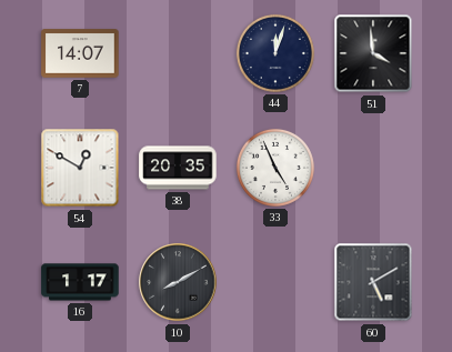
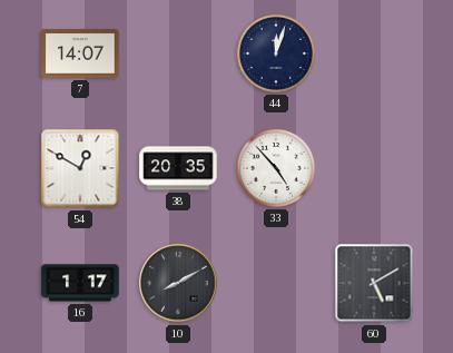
51: 3:59 -> none (373, 53)
33: 4:56 -> 4:53 (276, 168)
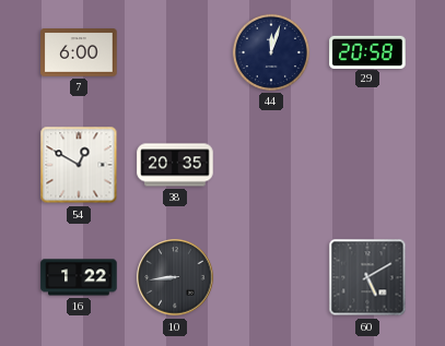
7: 14:07 -> 6:00 (79, 52)
29: none -> 20:58 (367, 51)
33: 4:53 -> none (276, 168)
16: 1:17 -> 1:22 (79, 277)
10: 8:10 -> 8:44 (175, 277)
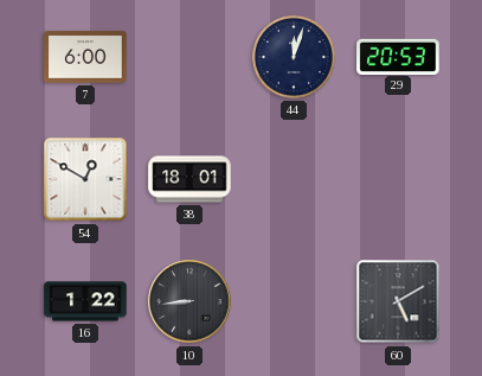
29: 20:58 -> 20:53 (398, 56)
38: 20:35 -> 18:01 (189, 179)
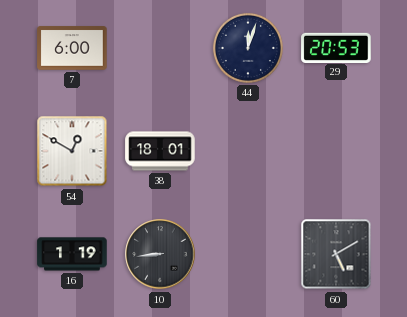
16: 1:22 -> 1:19 (72, 254)
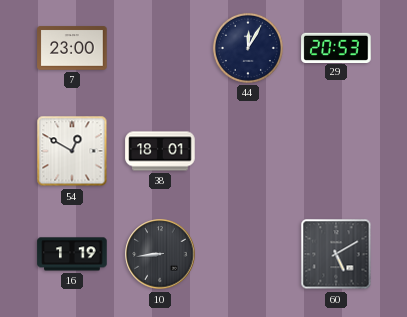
7: 6:00 -> 23:00 (72, 48)
44: 12:03 -> 12:05 (248, 48)
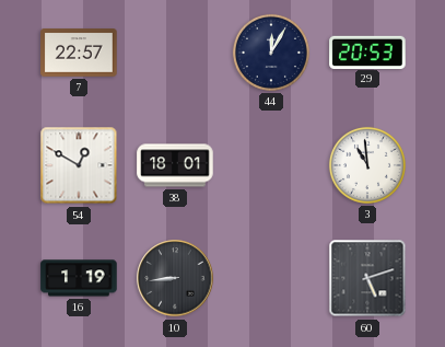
7: 23:00 -> 22:57 (79, 53)
3: none -> 10:59 (367, 165)
60: 5:10 -> 5:12 (367, 278)
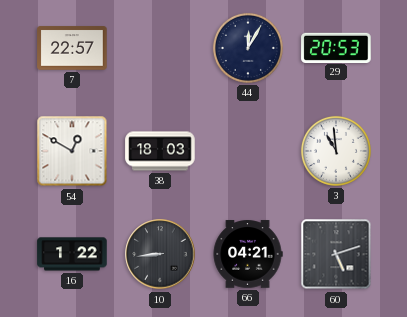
38: 18:01 -> 18:03 (160, 151)
16: 1:19 -> 1:22 (72, 254)
66: none -> 04:21 (248, 254)
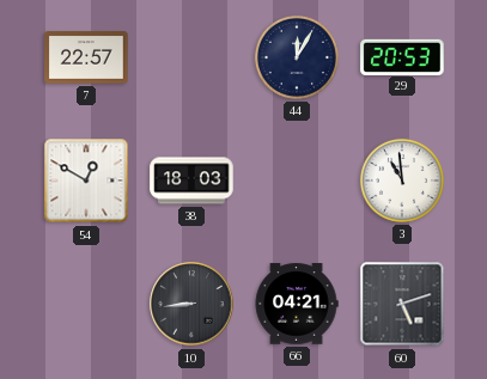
16: 1:22 -> none (72, 254)
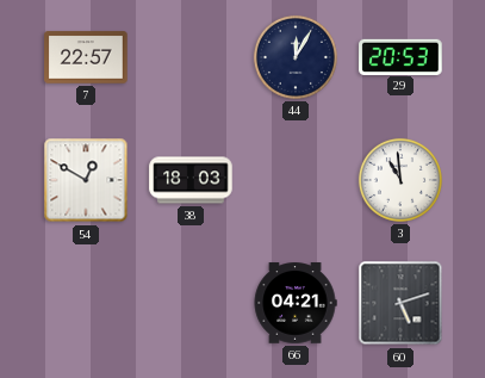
10: 8:44 -> none (191, 304)
